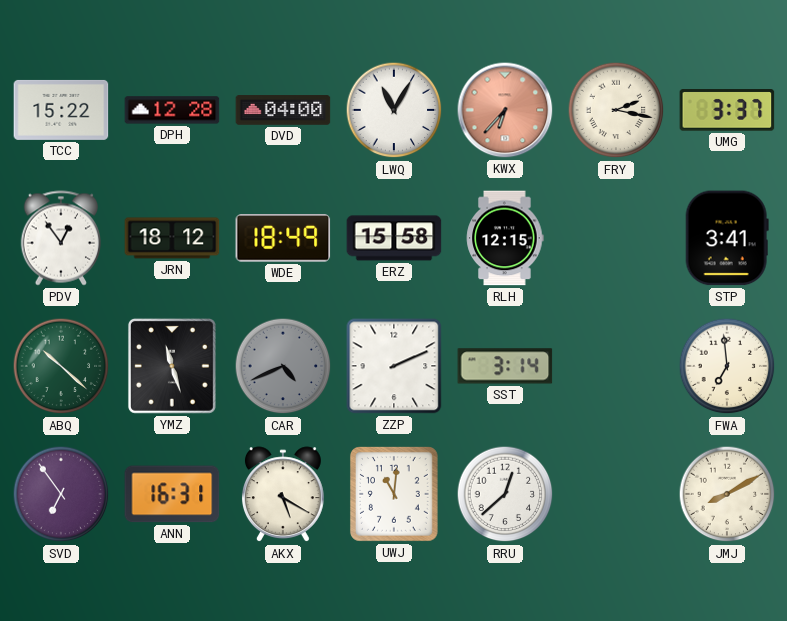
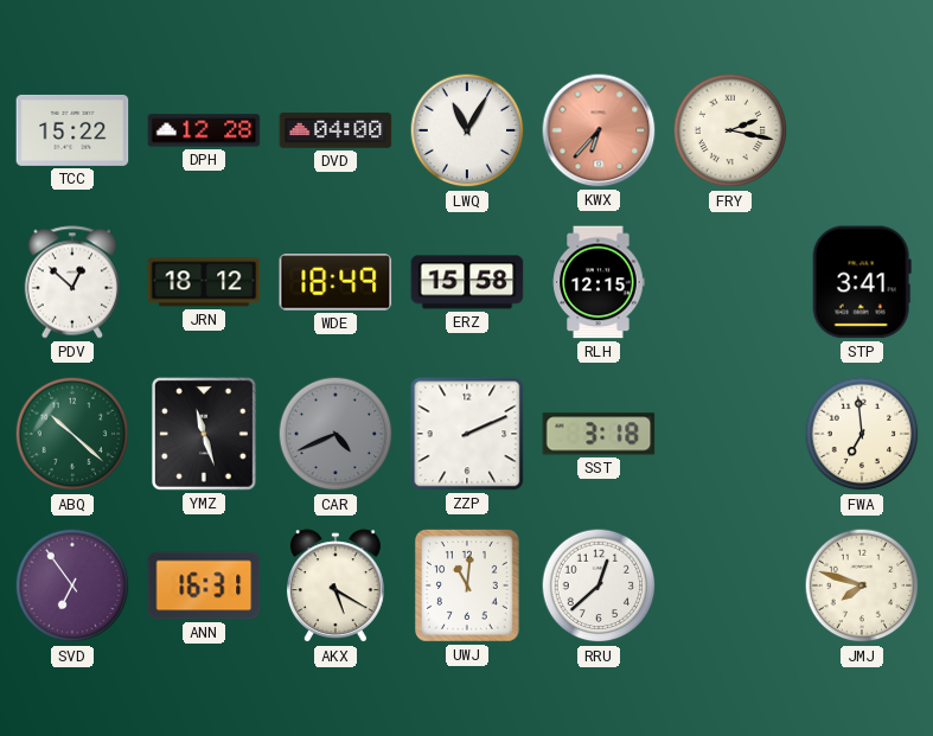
UMG: 3:37 -> none (727, 110)
PDV: 12:54 -> 12:52 (71, 282)
SST: 3:14 -> 3:18 (599, 434)
JMJ: 8:10 -> 7:48 (862, 585)
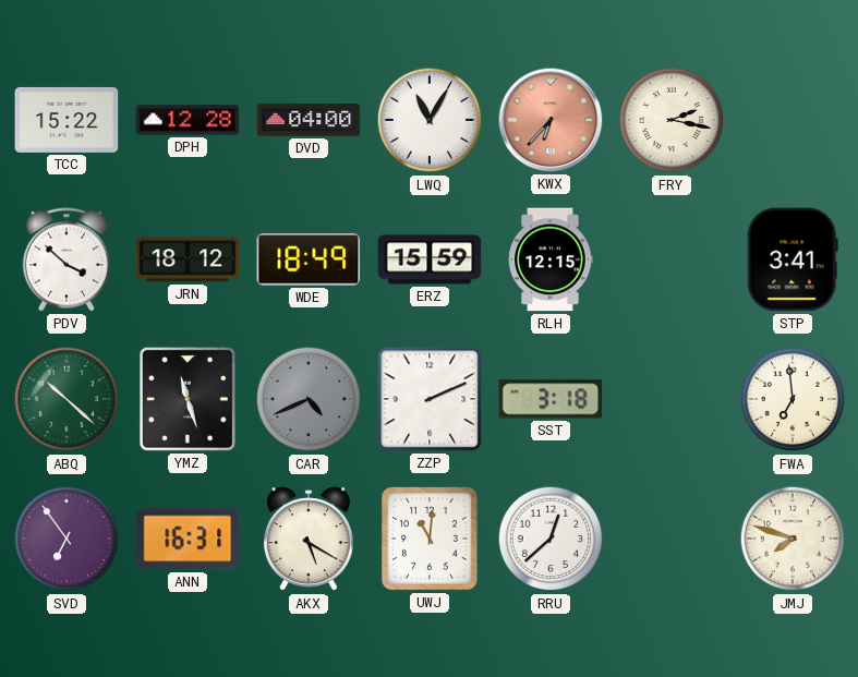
PDV: 12:52 -> 3:52 (65, 259)
ERZ: 15:58 -> 15:59 (430, 259)
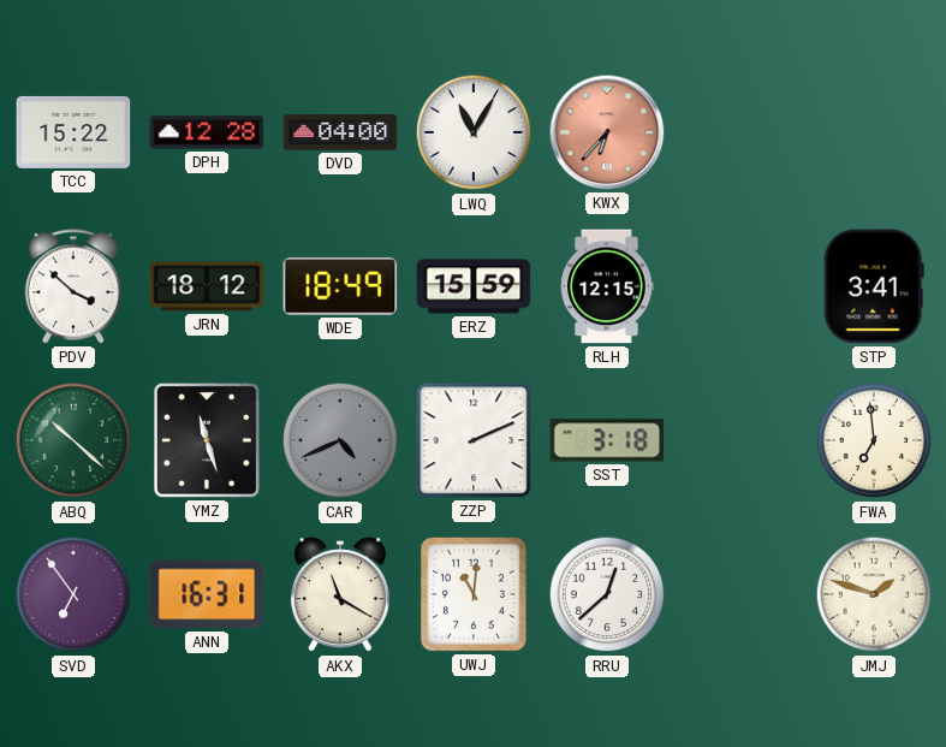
FRY: 2:17 -> none (672, 120)
AKX: 5:20 -> 11:20 (340, 595)
JMJ: 7:48 -> 1:48 (874, 594)
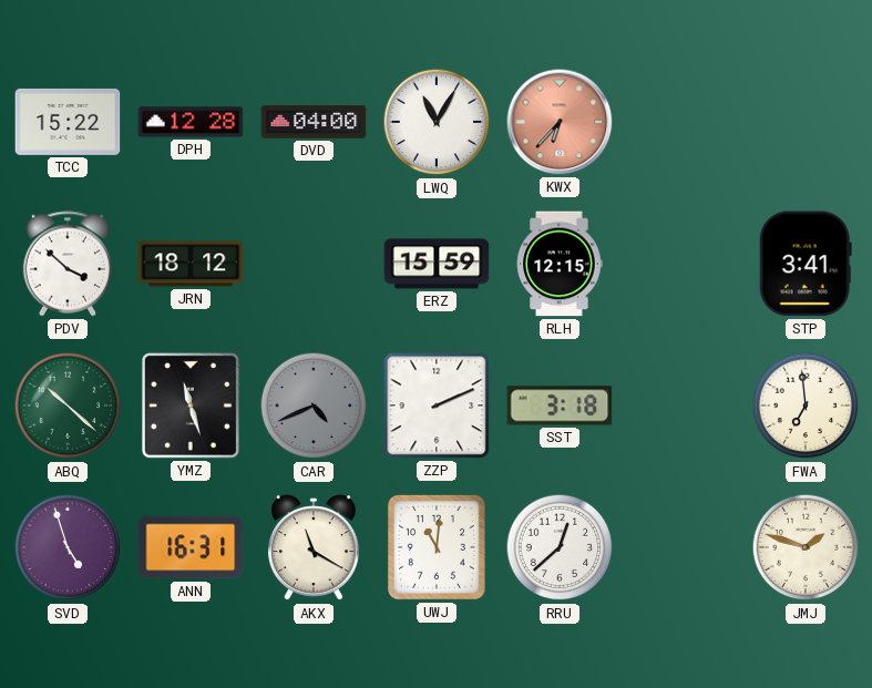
WDE: 18:49 -> none (340, 287)
SVD: 6:54 -> 4:57 (68, 547)
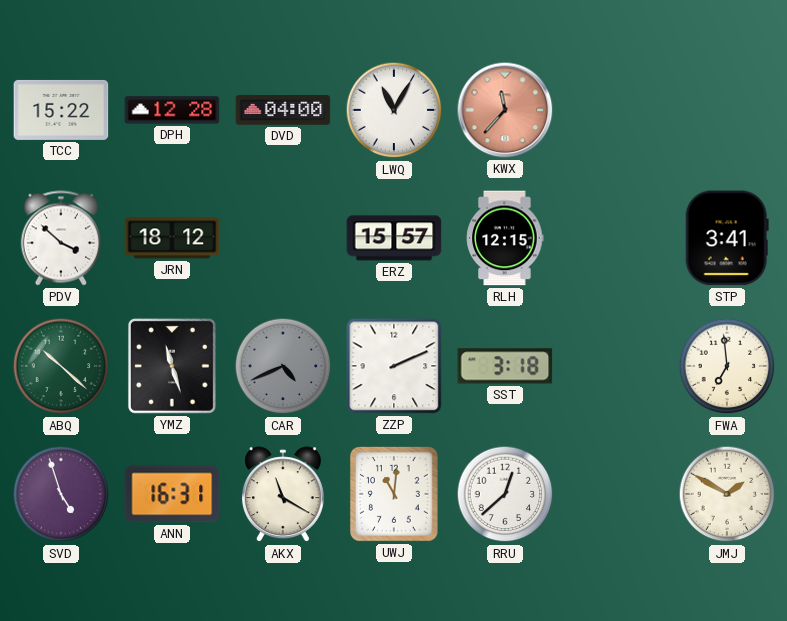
KWX: 6:37 -> 11:37 (505, 110)
ERZ: 15:59 -> 15:57 (394, 238)
JMJ: 1:48 -> 1:50 (727, 494)
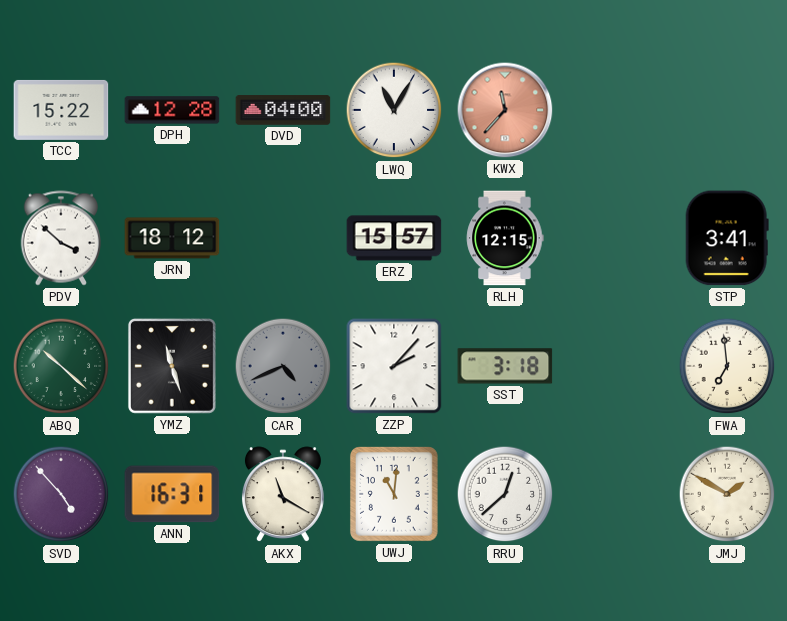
ZZP: 2:11 -> 2:07 (394, 366)
SVD: 4:57 -> 4:53 (61, 494)
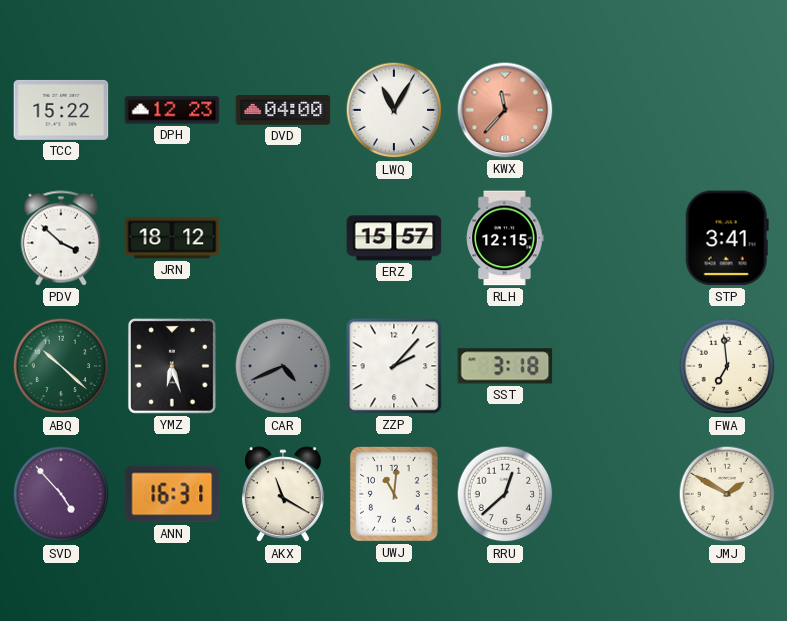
DPH: 12:28 -> 12:23 (172, 110)
YMZ: 11:27 -> 6:27 (172, 366)
